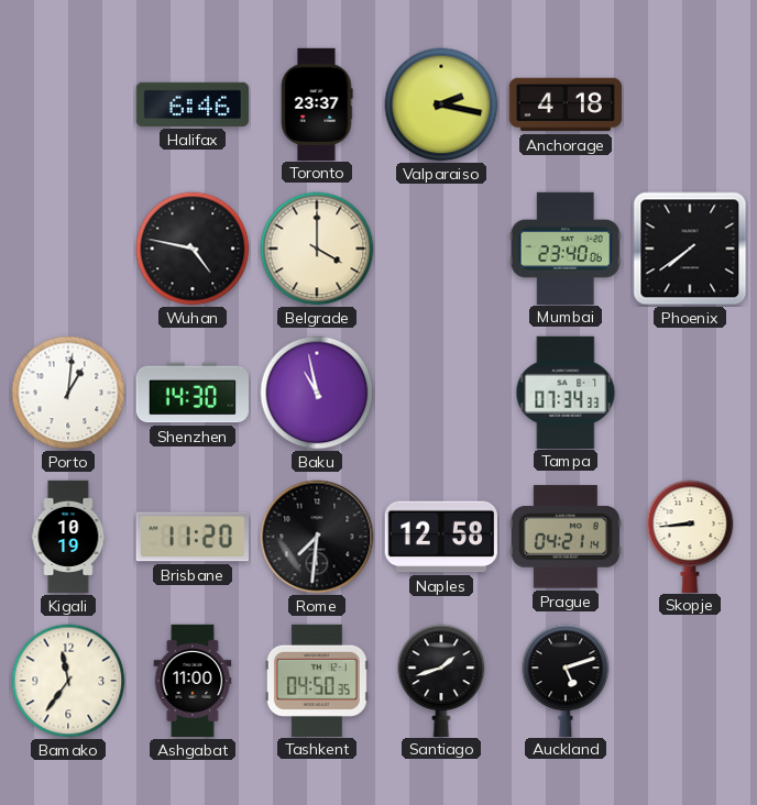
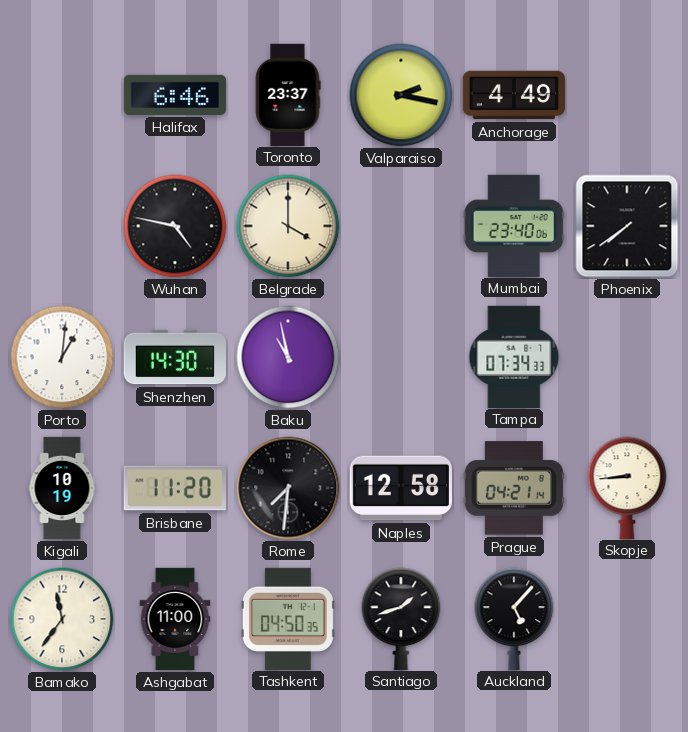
Anchorage: 4:18 -> 4:49 (513, 95)
Auckland: 5:12 -> 5:07 (514, 618)
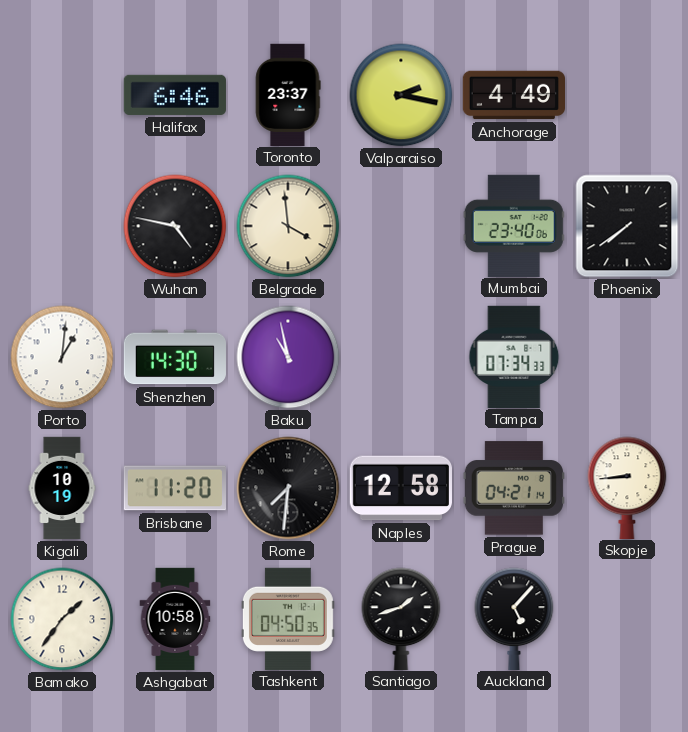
Belgrade: 4:00 -> 3:59 (288, 226)
Bamako: 11:36 -> 1:36 (62, 619)
Ashgabat: 11:00 -> 10:58 (175, 619)
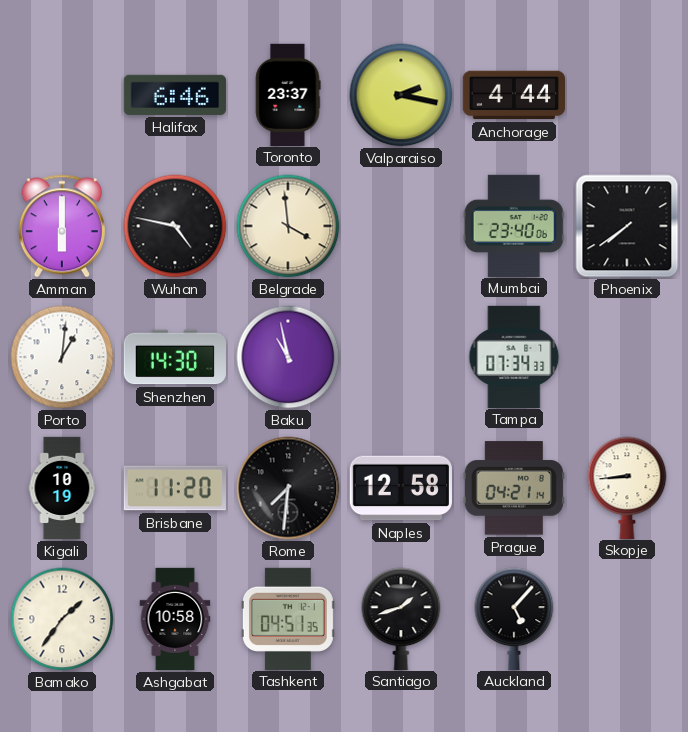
Anchorage: 4:49 -> 4:44 (513, 95)
Amman: none -> 6:00 (62, 226)
Tashkent: 04:50 -> 04:51 (288, 618)
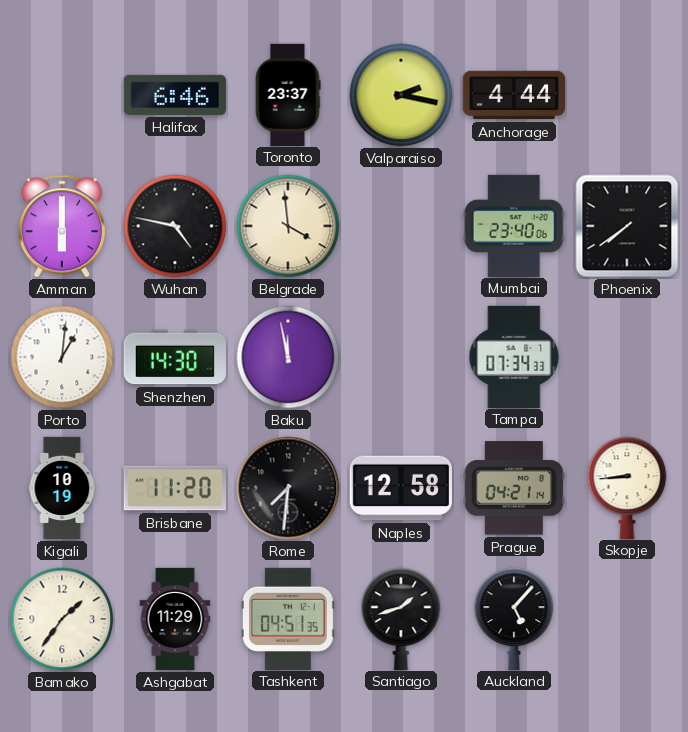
Baku: 10:58 -> 11:58 (288, 357)
Ashgabat: 10:58 -> 11:29 (175, 619)
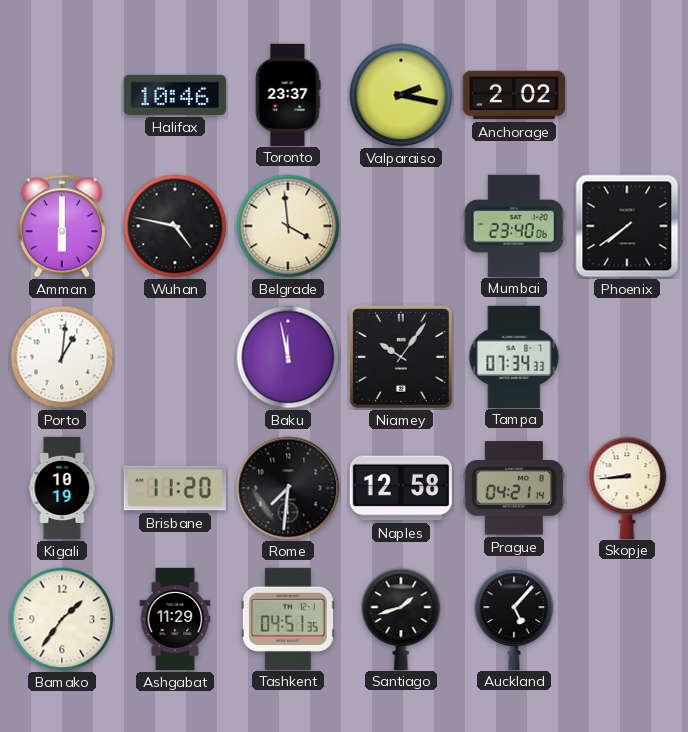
Halifax: 6:46 -> 10:46 (174, 95)
Anchorage: 4:44 -> 2:02 (513, 95)
Shenzhen: 14:30 -> none (175, 357)
Niamey: none -> 10:06 (401, 357)
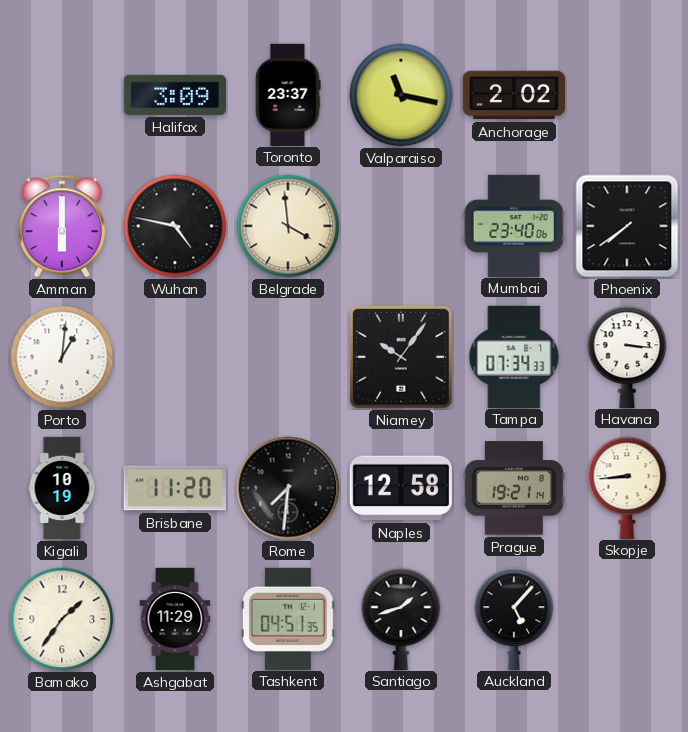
Halifax: 10:46 -> 3:09 (174, 95)
Valparaiso: 2:17 -> 11:17 (401, 95)
Baku: 11:58 -> none (288, 357)
Havana: none -> 3:16 (627, 356)
Prague: 04:21 -> 19:21 (514, 488)
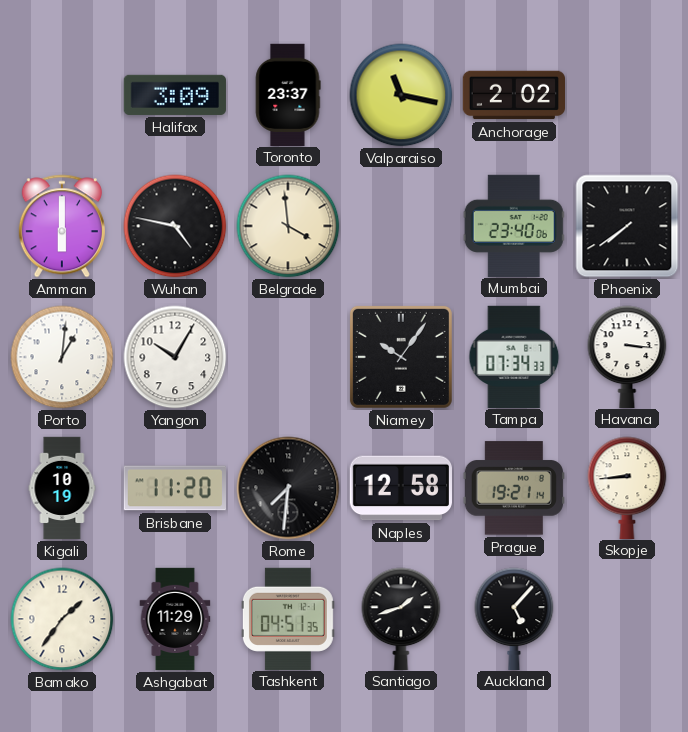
Yangon: none -> 10:05 (175, 357)
